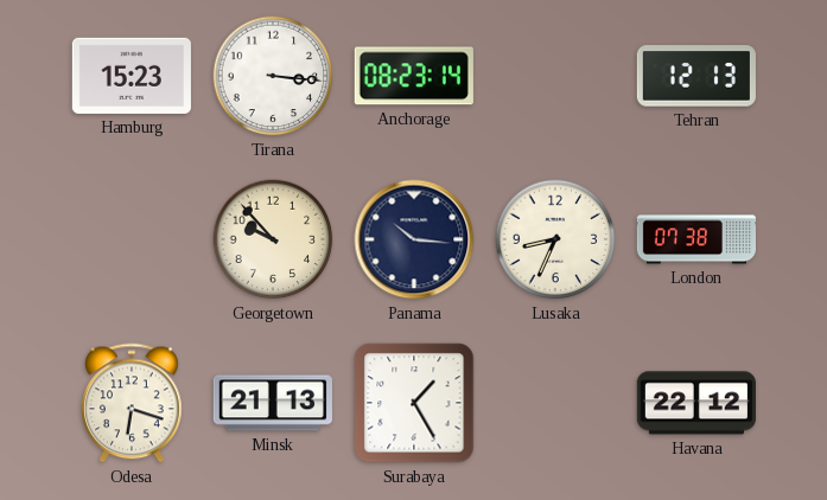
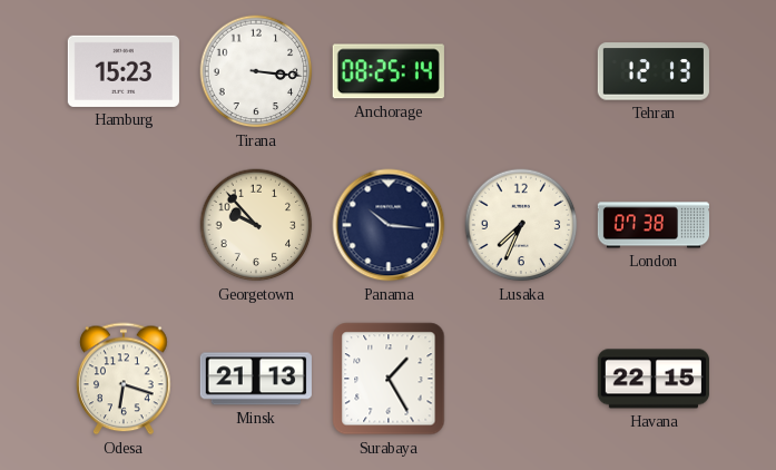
Anchorage: 08:23 -> 08:25 (389, 71)
Lusaka: 8:34 -> 7:34 (521, 225)
Havana: 22:12 -> 22:15 (654, 379)
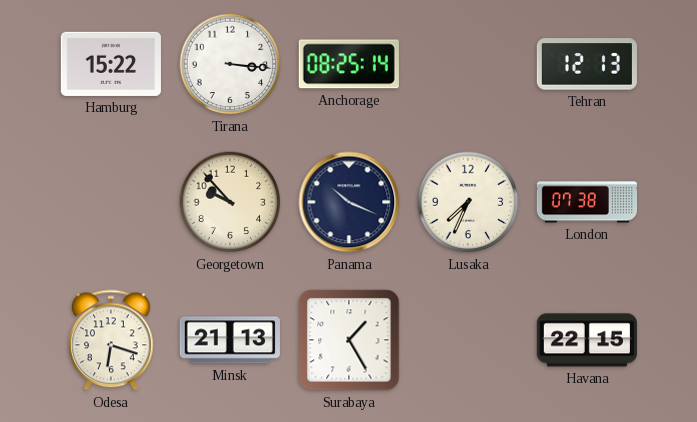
Hamburg: 15:23 -> 15:22 (111, 64)
Panama: 10:16 -> 10:19 (349, 202)
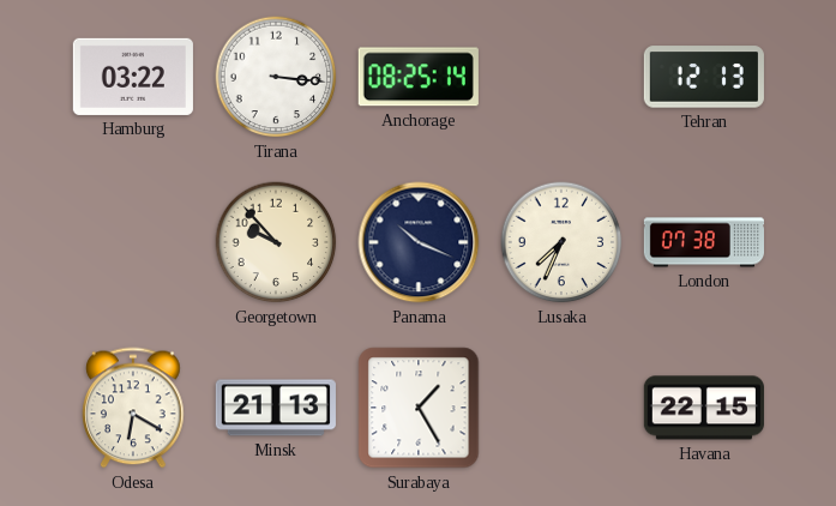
Hamburg: 15:22 -> 03:22 (133, 77)
Odesa: 6:18 -> 6:20 (133, 408)
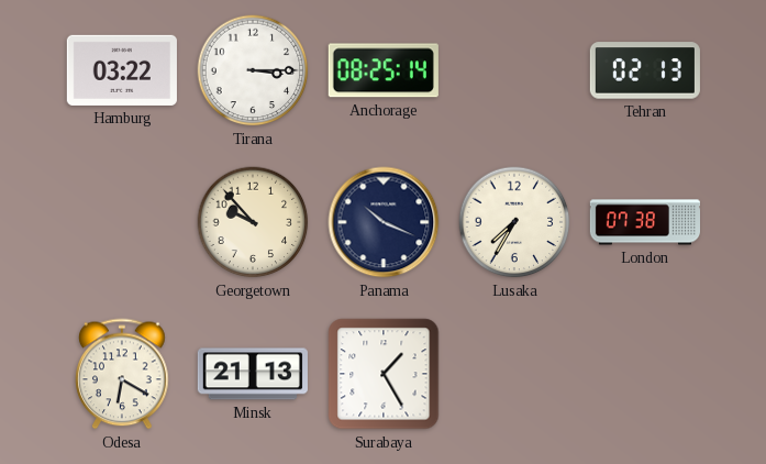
Tirana: 3:16 -> 3:15 (253, 70)
Tehran: 12:13 -> 02:13 (645, 70)
Lusaka: 7:34 -> 7:35 (514, 222)
Havana: 22:15 -> none (704, 408)
